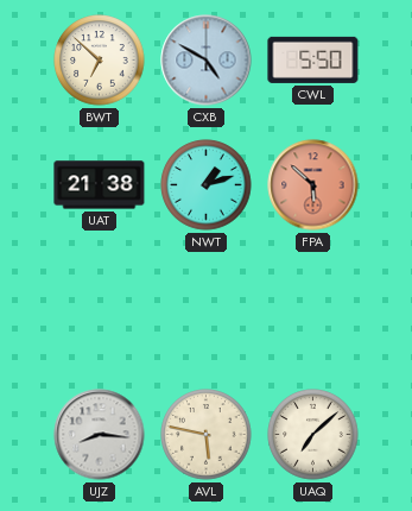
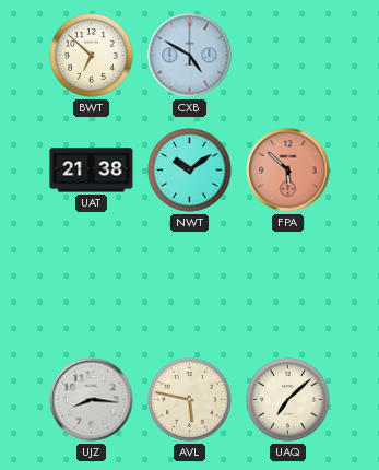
CWL: 5:50 -> none (313, 59)
NWT: 1:12 -> 10:09 (190, 171)
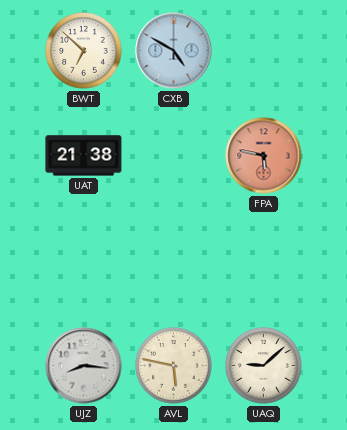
NWT: 10:09 -> none (190, 171)
FPA: 5:52 -> 5:47 (264, 156)
UAQ: 7:08 -> 9:08 (264, 366)
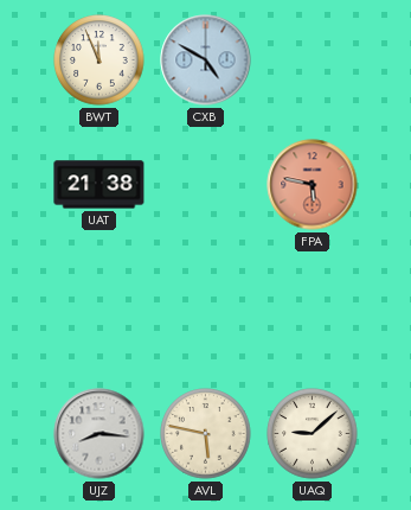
BWT: 6:52 -> 11:56 (99, 60)
